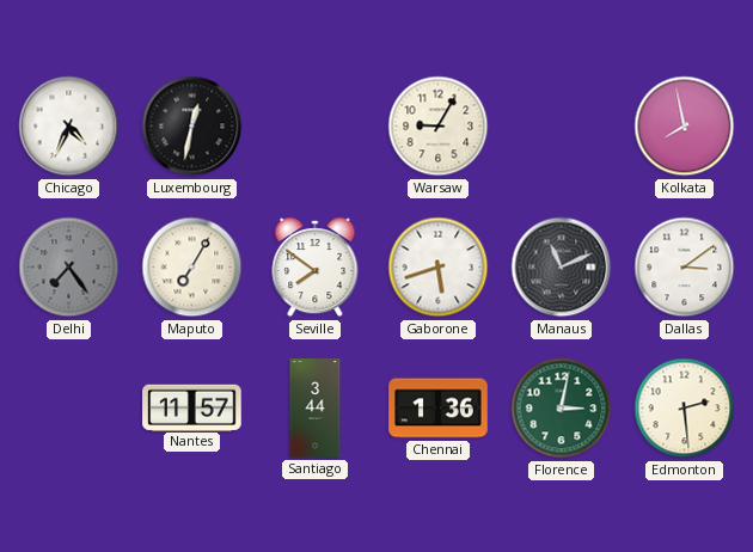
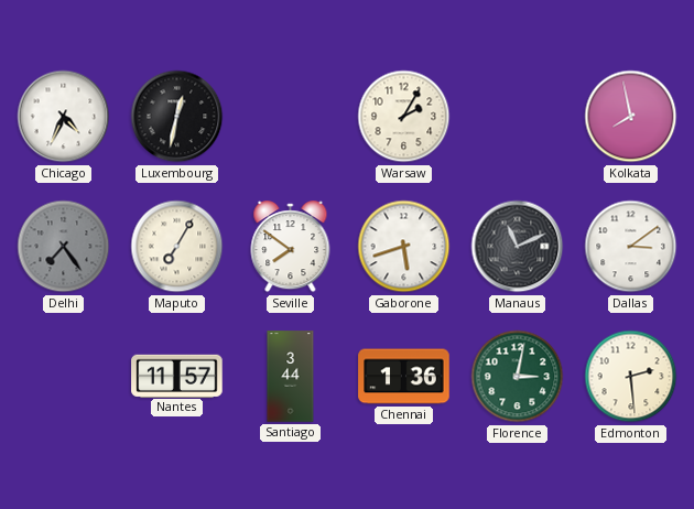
Warsaw: 9:05 -> 2:05 (404, 117)
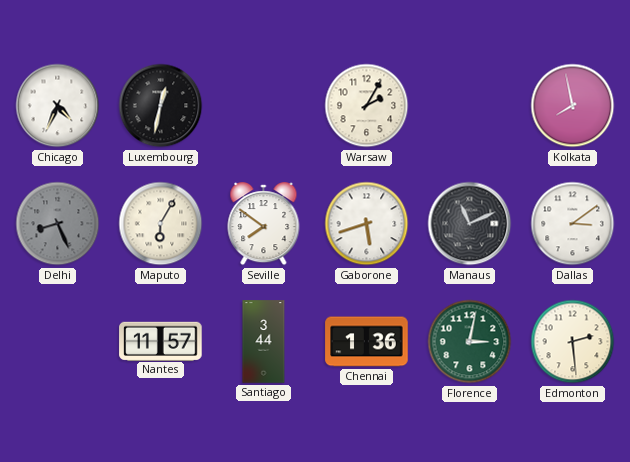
Delhi: 7:24 -> 8:26 (58, 224)
Maputo: 7:05 -> 6:05 (161, 224)
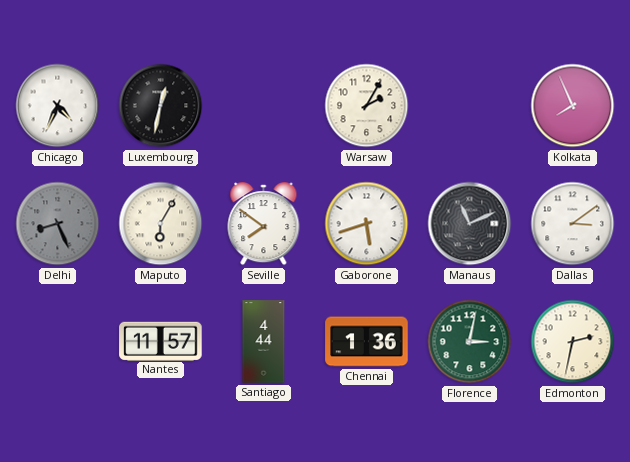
Kolkata: 7:58 -> 7:56 (573, 106)
Santiago: 3:44 -> 4:44 (264, 342)
Edmonton: 2:29 -> 2:32 (573, 342)
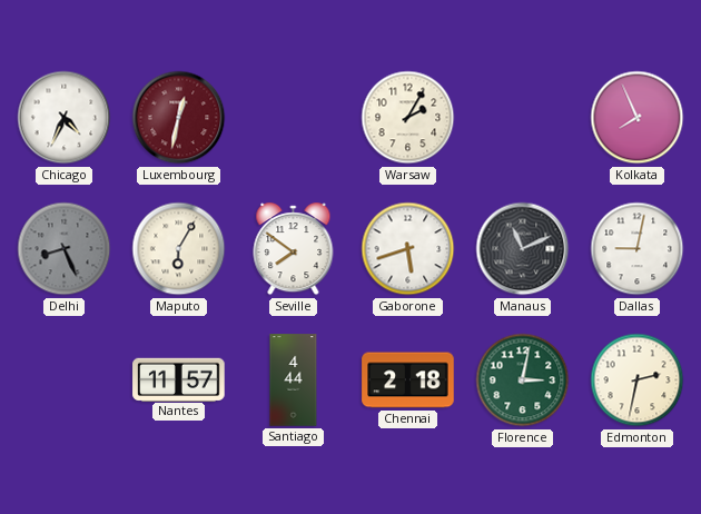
Luxembourg dial: black -> burgundy (179, 118)
Dallas: 3:09 -> 9:02 (638, 249)
Chennai: 1:36 -> 2:18 (408, 380)
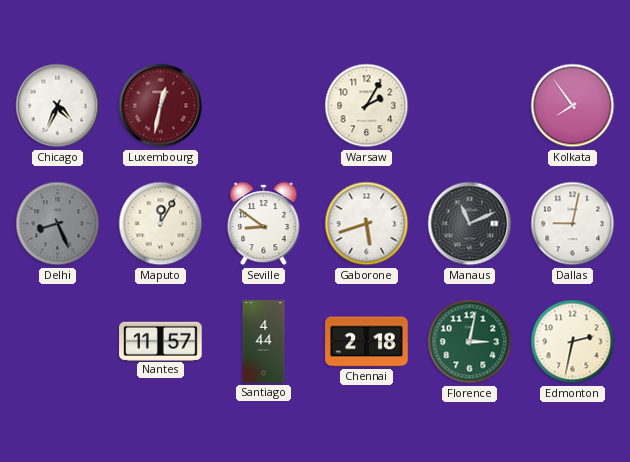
Kolkata: 7:56 -> 7:54 (573, 106)
Maputo: 6:05 -> 12:05 (161, 224)
Seville: 7:51 -> 8:51 (264, 224)
